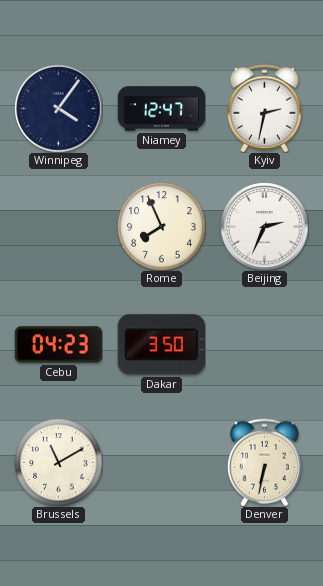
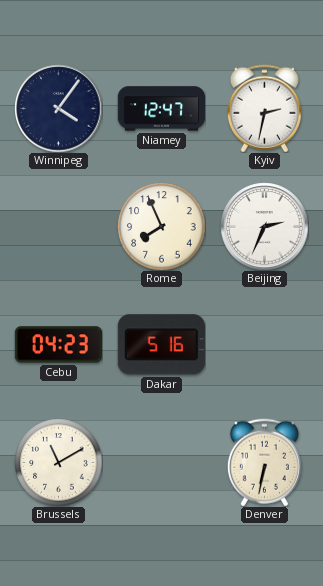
Dakar: 3:50 -> 5:16 (161, 345)
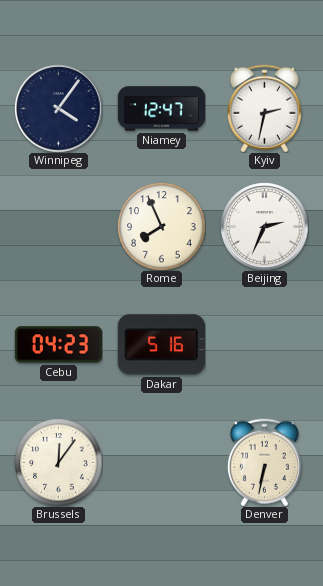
Brussels: 11:10 -> 12:06 (58, 462)
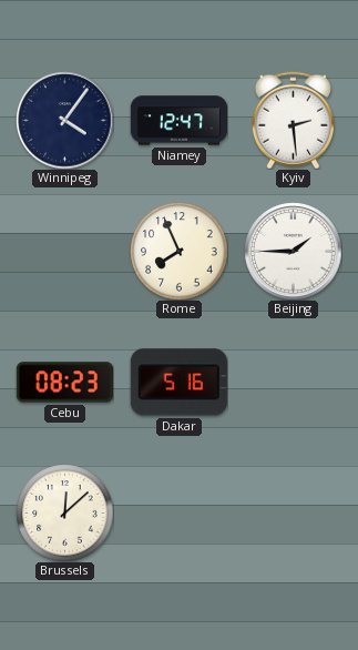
Kyiv: 2:32 -> 2:29 (293, 120)
Beijing: 2:34 -> 1:45 (293, 251)
Cebu: 04:23 -> 08:23 (64, 383)
Brussels: 12:06 -> 12:08 (64, 512)
Denver: 6:32 -> none (264, 462)
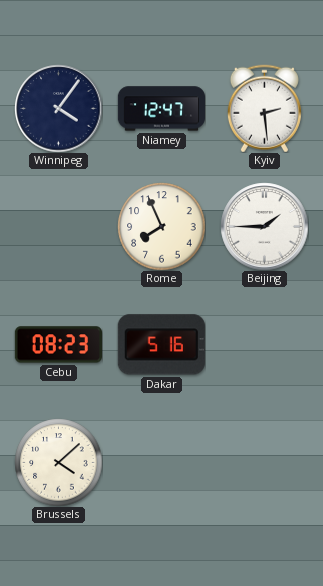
Brussels: 12:08 -> 4:08 (58, 462)
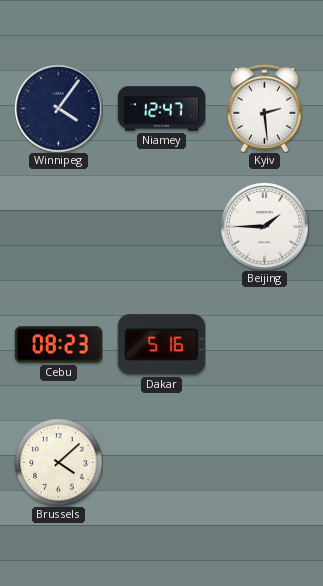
Rome: 7:56 -> none (161, 226)
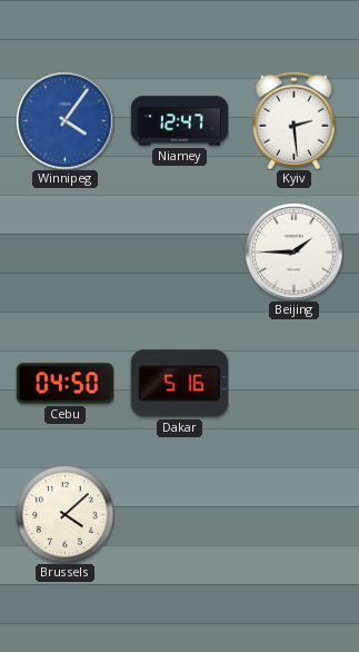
Winnipeg dial: navy -> blue (64, 120)
Cebu: 08:23 -> 04:50 (64, 384)
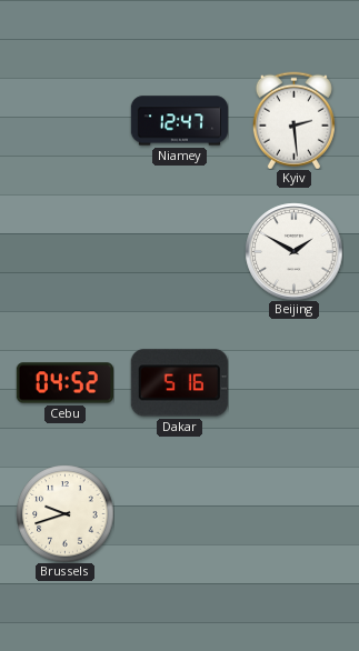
Winnipeg: 4:06 -> none (64, 120)
Beijing: 1:45 -> 1:50 (293, 251)
Cebu: 04:50 -> 04:52 (64, 383)
Brussels: 4:08 -> 9:42 (64, 513)
